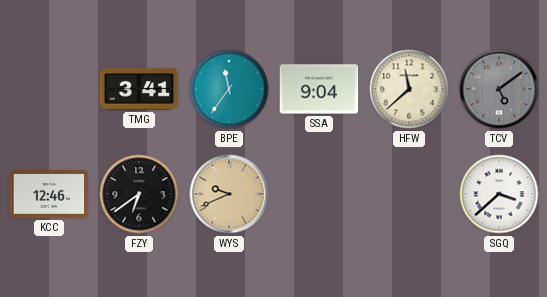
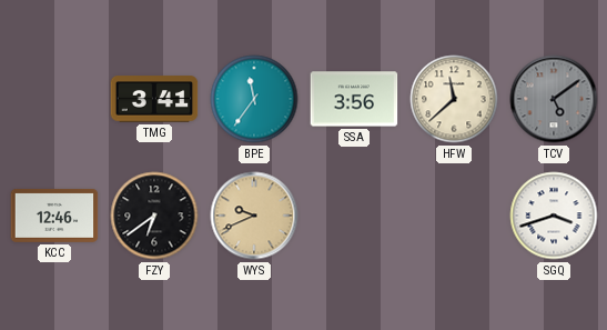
SSA: 9:04 -> 3:56 (354, 99)
SGQ: 3:38 -> 3:42 (554, 216)
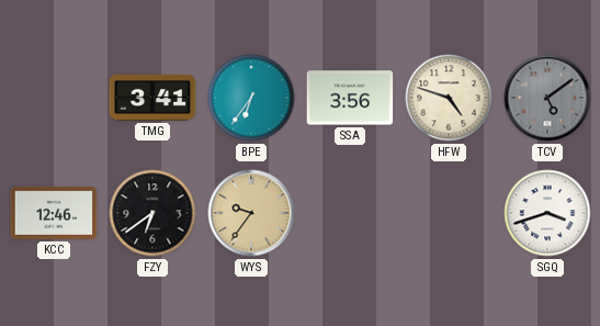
BPE: 11:36 -> 6:36 (251, 98)
HFW: 11:38 -> 4:48 (449, 98)
WYS: 9:41 -> 9:36 (251, 213)
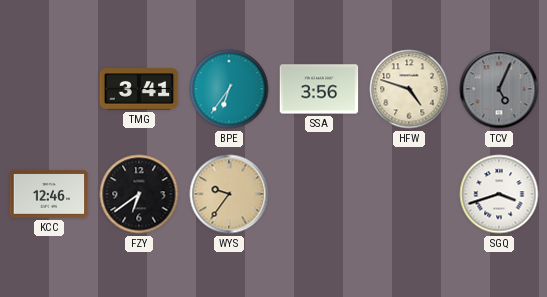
TCV: 5:09 -> 5:04 (499, 89)
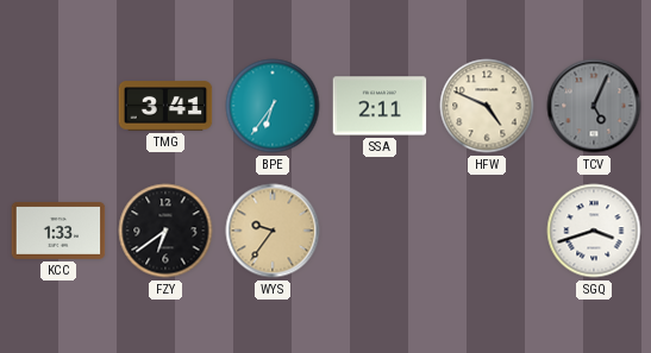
SSA: 3:56 -> 2:11 (380, 106)
HFW: 4:48 -> 4:49 (487, 106)
KCC: 12:46 -> 1:33 (58, 231)
